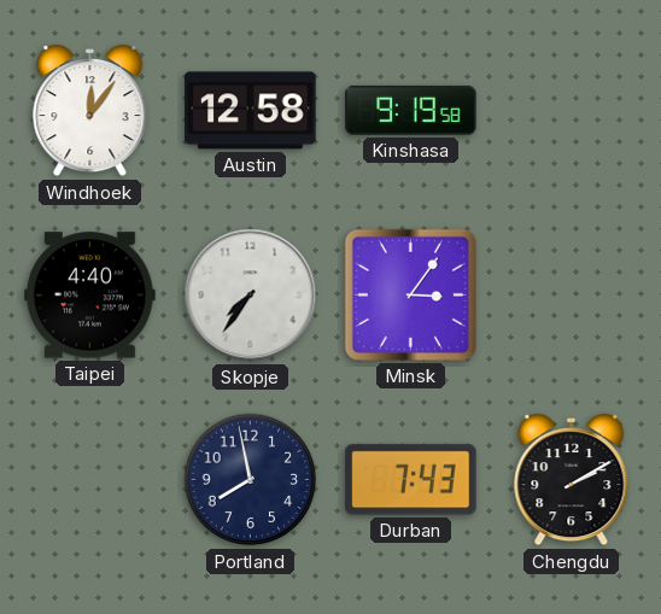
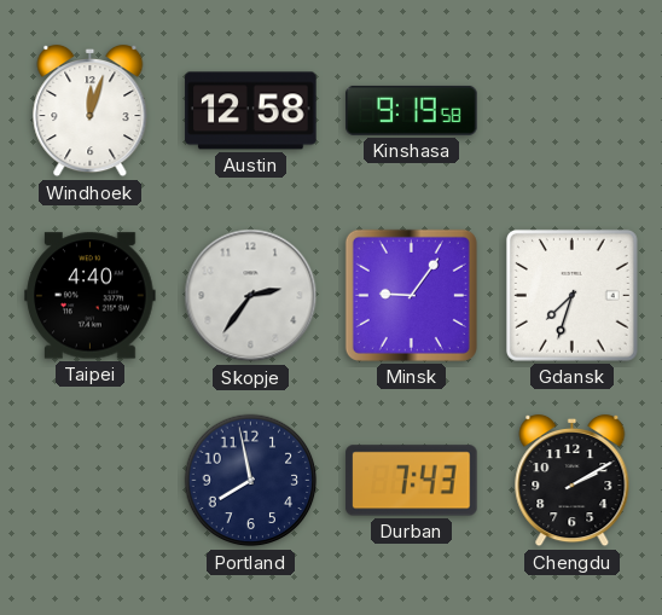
Windhoek: 12:06 -> 12:03 (91, 111)
Skopje: 7:36 -> 2:36 (251, 296)
Minsk: 3:06 -> 9:06 (411, 295)
Gdansk: none -> 7:33 (571, 295)
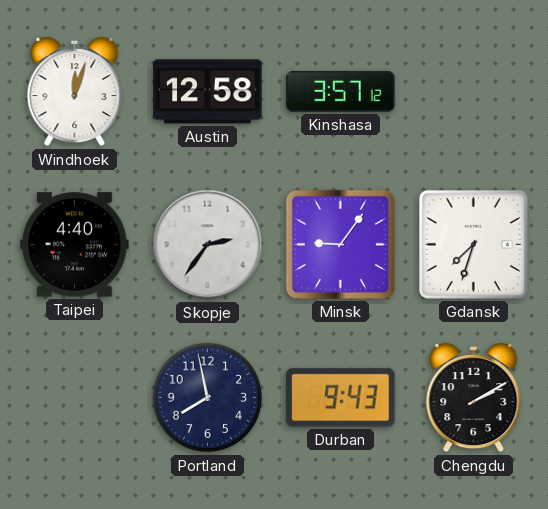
Kinshasa: 9:19 -> 3:57 (341, 91)
Durban: 7:43 -> 9:43 (341, 398)
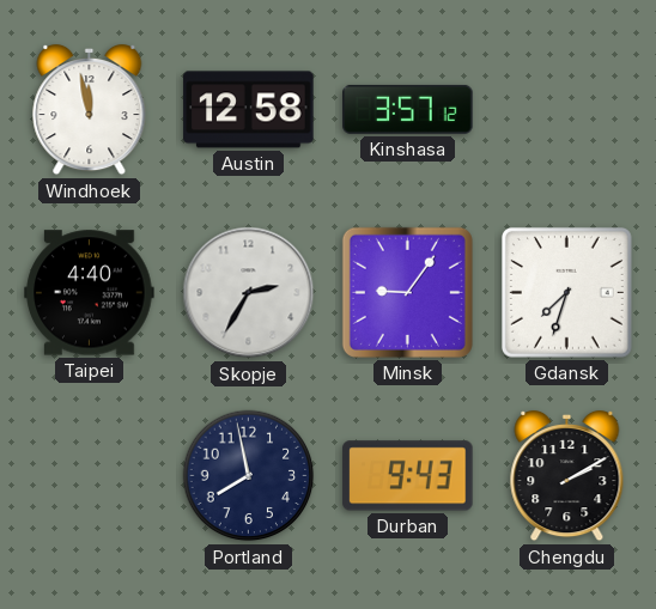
Windhoek: 12:03 -> 11:58 (90, 110)
Skopje: 2:36 -> 2:35 (249, 293)
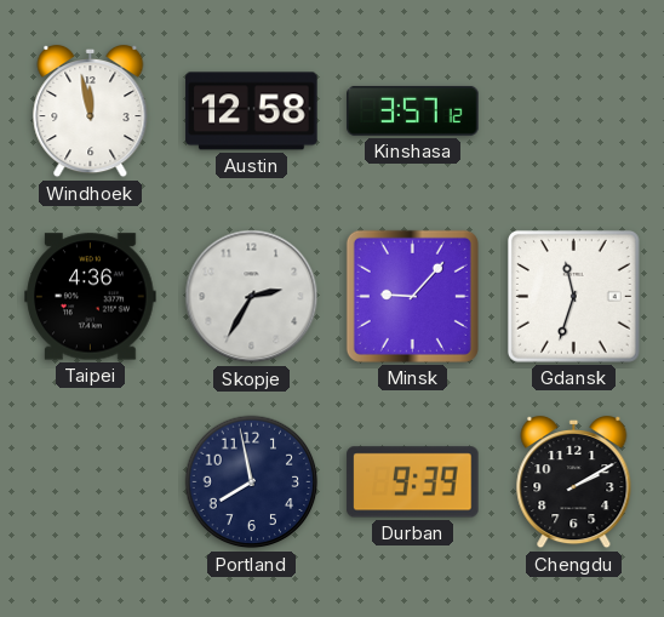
Taipei: 4:40 -> 4:36 (91, 297)
Minsk: 9:06 -> 9:07 (412, 296)
Gdansk: 7:33 -> 11:33 (573, 296)
Durban: 9:43 -> 9:39 (413, 482)
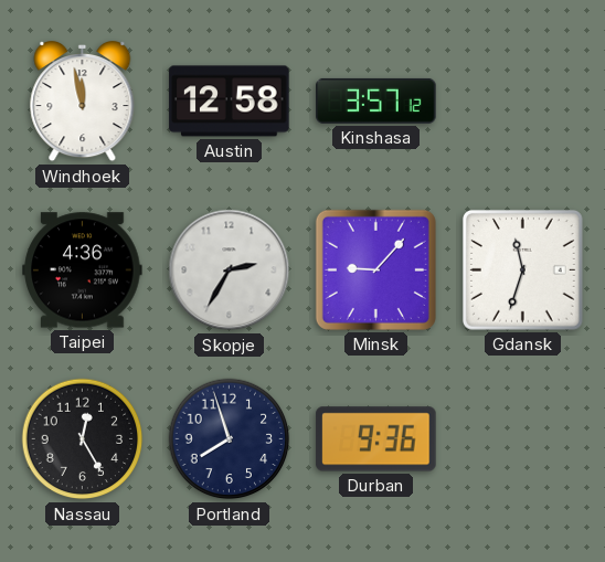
Nassau: none -> 12:25 (83, 439)
Portland: 7:58 -> 7:57 (230, 439)
Durban: 9:39 -> 9:36 (376, 439)
Chengdu: 2:10 -> none (574, 482)
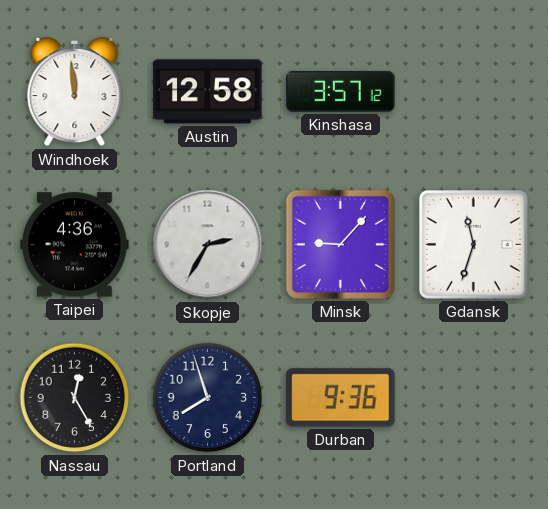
Windhoek: 11:58 -> 11:59 (75, 92)
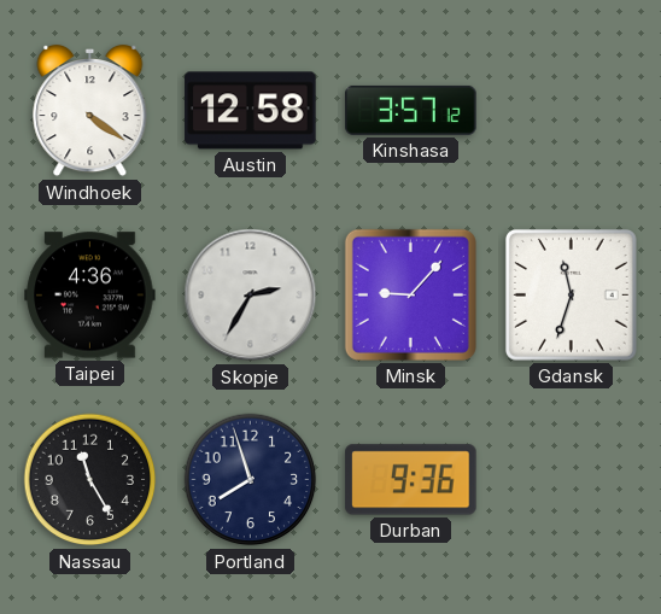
Windhoek: 11:59 -> 4:21 (90, 111)
Nassau: 12:25 -> 11:25 (90, 480)
